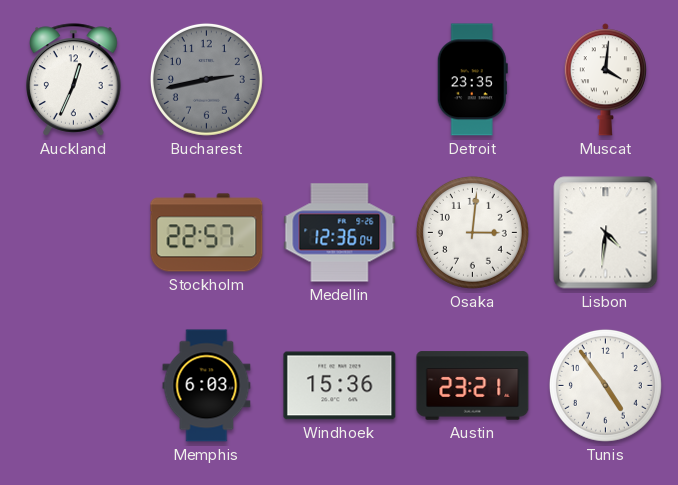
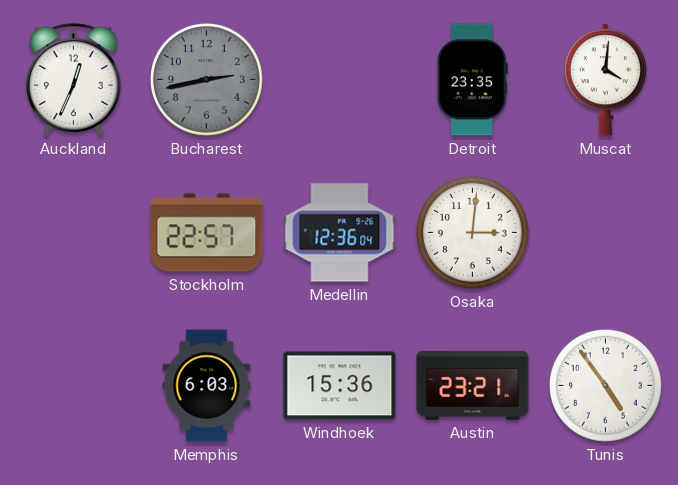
Lisbon: 4:31 -> none (606, 233)
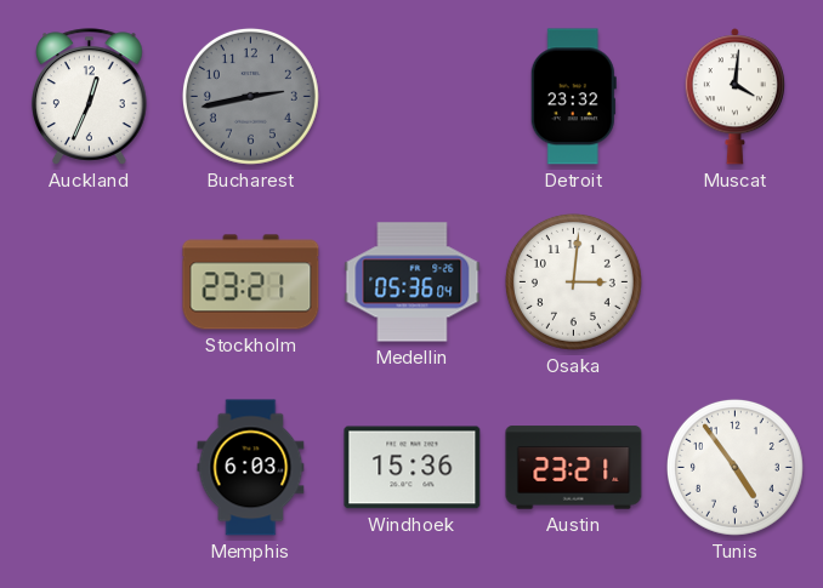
Detroit: 23:35 -> 23:32 (573, 97)
Stockholm: 22:57 -> 23:21 (251, 282)
Medellin: 12:36 -> 05:36 (413, 282)
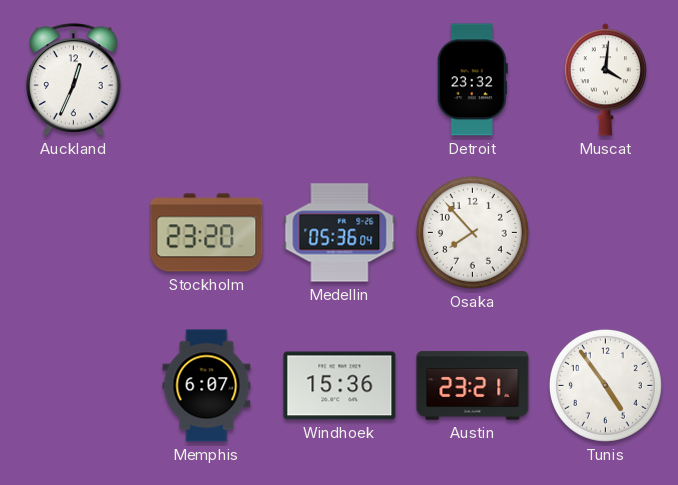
Bucharest: 2:43 -> none (250, 96)
Stockholm: 23:21 -> 23:20 (207, 233)
Osaka: 3:01 -> 7:53 (472, 232)
Memphis: 6:03 -> 6:07 (207, 386)
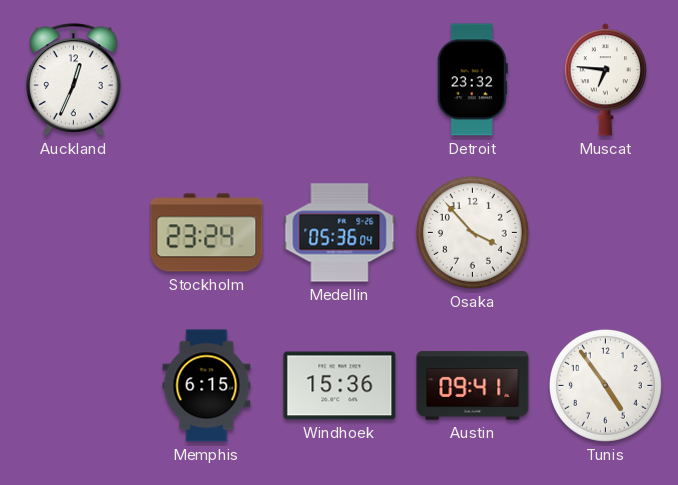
Muscat: 4:01 -> 6:46 (605, 80)
Stockholm: 23:20 -> 23:24 (207, 233)
Osaka: 7:53 -> 3:53 (472, 232)
Memphis: 6:07 -> 6:15 (207, 386)
Austin: 23:21 -> 09:41 (473, 386)
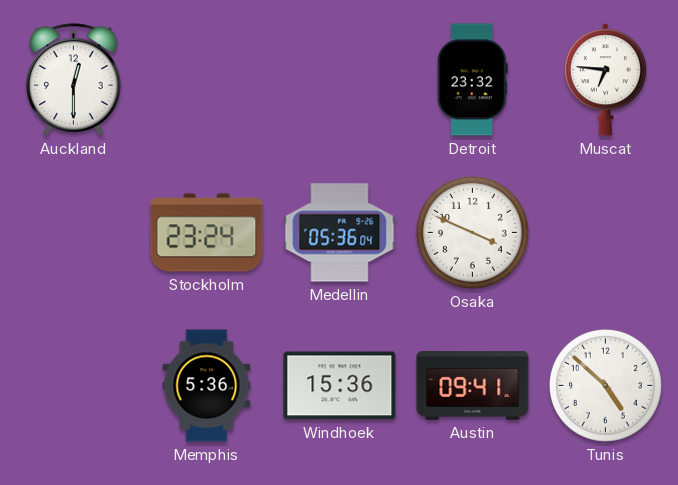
Auckland: 12:34 -> 12:30 (74, 80)
Osaka: 3:53 -> 3:49 (472, 232)
Memphis: 6:15 -> 5:36 (207, 386)
Tunis: 4:54 -> 4:52 (605, 385)
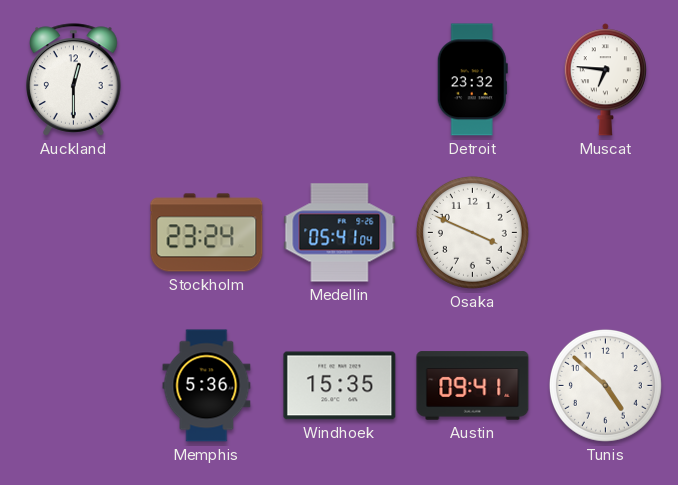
Medellin: 05:36 -> 05:41 (340, 233)
Windhoek: 15:36 -> 15:35 (340, 386)
